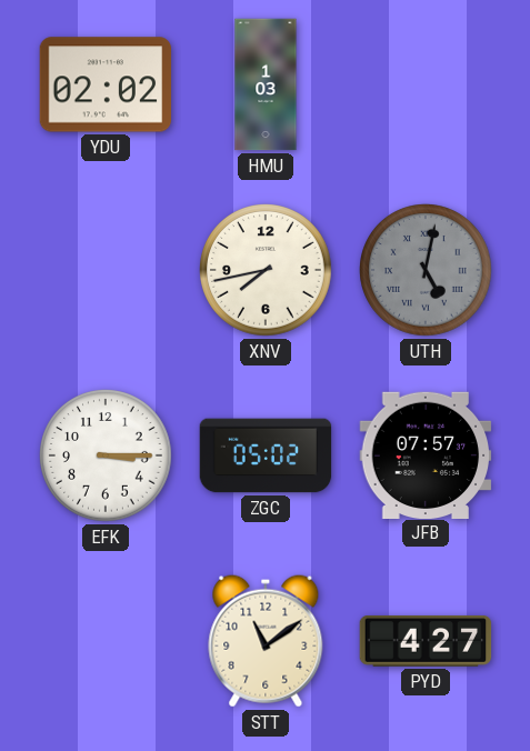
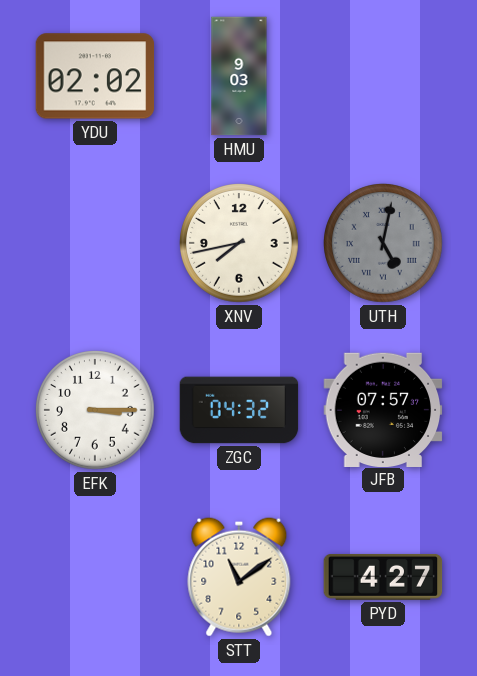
HMU: 1:03 -> 9:03 (239, 76)
ZGC: 05:02 -> 04:32 (239, 410)
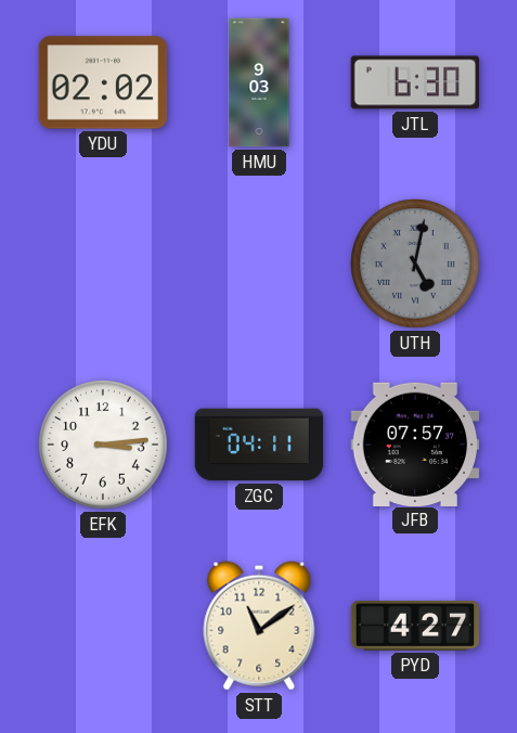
JTL: none -> 6:30 (415, 82)
XNV: 7:43 -> none (240, 244)
EFK: 3:15 -> 3:14 (104, 446)
ZGC: 04:32 -> 04:11 (259, 445)
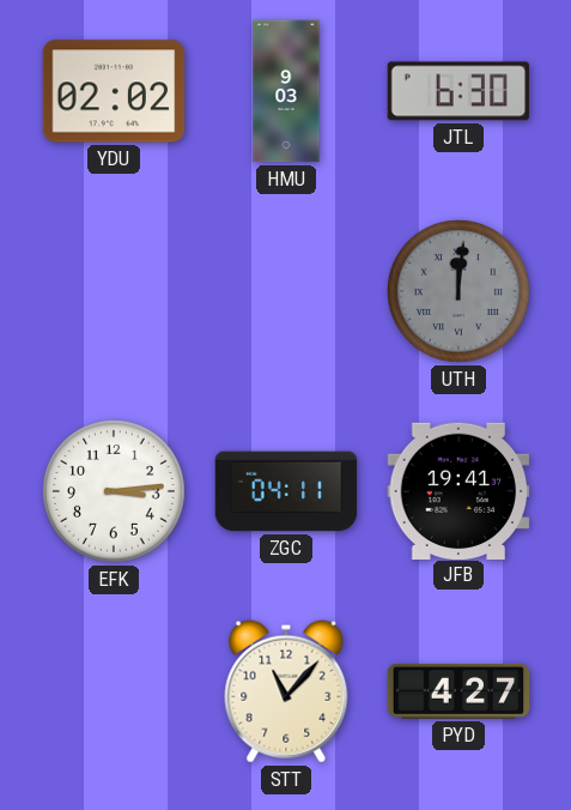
UTH: 5:02 -> 12:01 (460, 292)
JFB: 07:57 -> 19:41 (458, 490)
STT: 11:09 -> 11:07 (286, 691)
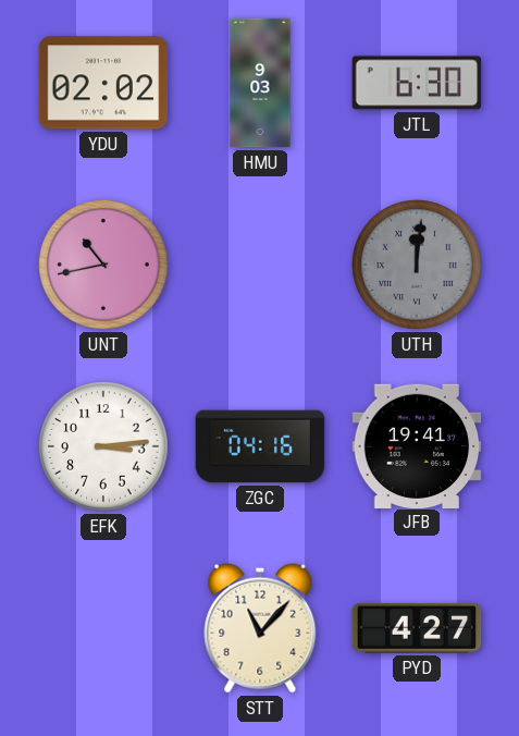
UNT: none -> 10:43 (104, 266)
ZGC: 04:11 -> 04:16 (260, 446)
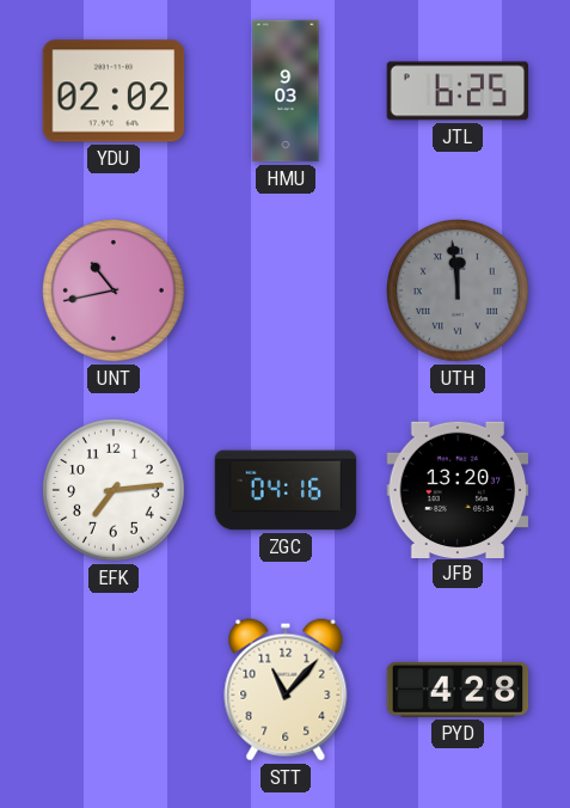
JTL: 6:30 -> 6:25 (458, 91)
UTH: 12:01 -> 11:59 (459, 292)
EFK: 3:14 -> 7:14 (115, 491)
JFB: 19:41 -> 13:20 (458, 489)
PYD: 4:27 -> 4:28 (458, 690)
